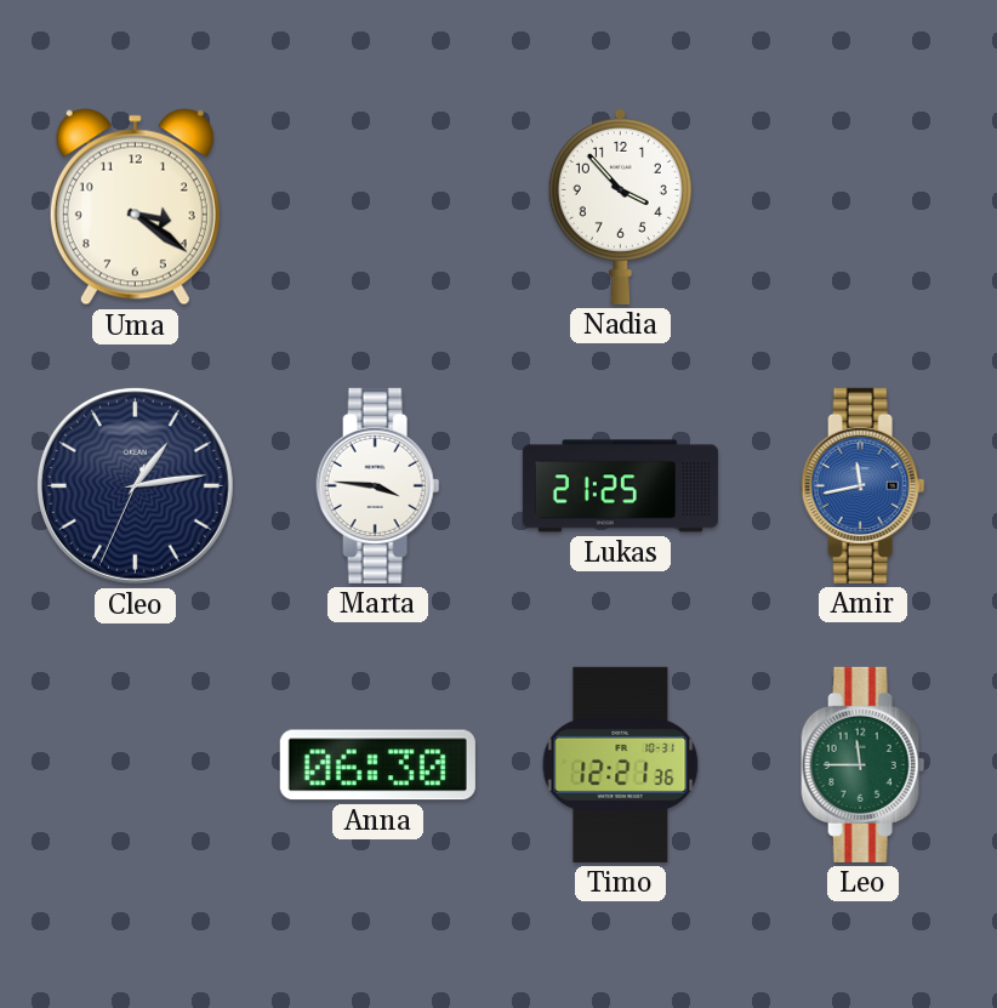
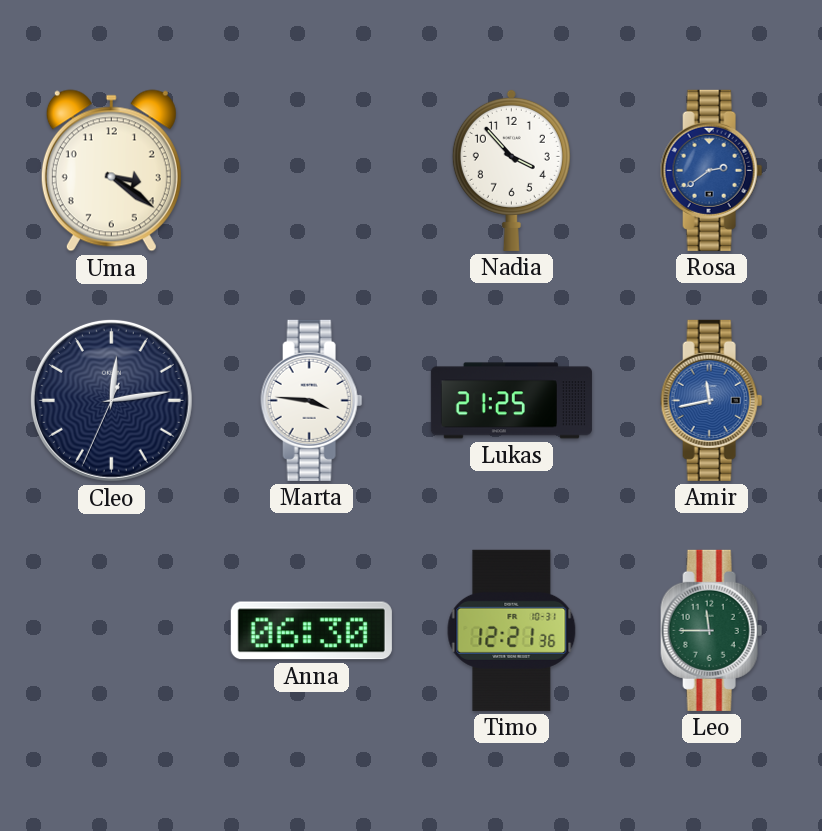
Rosa: none -> 2:39 (712, 170)
Cleo: 1:13 -> 12:13 (111, 400)
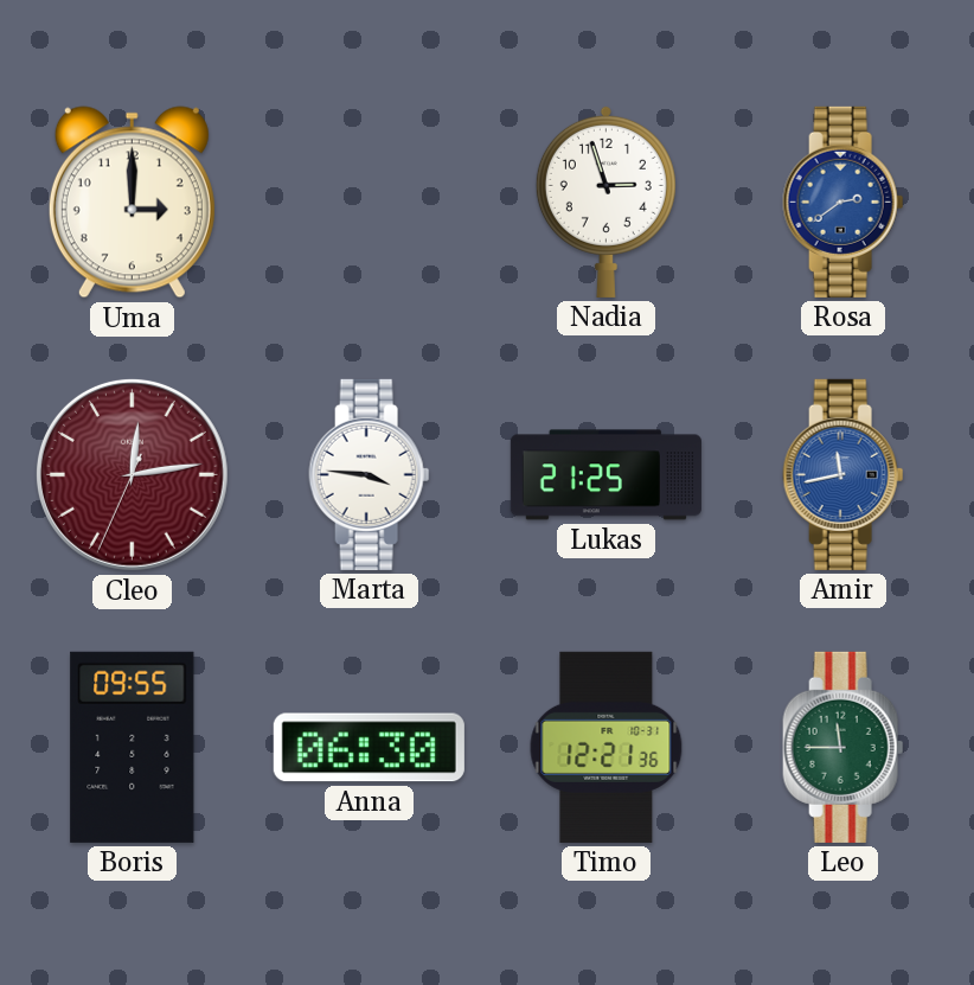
Uma: 3:21 -> 3:00 (132, 203)
Nadia: 3:53 -> 2:57 (605, 202)
Cleo dial: navy -> burgundy (132, 474)
Boris: none -> 09:55 (133, 747)
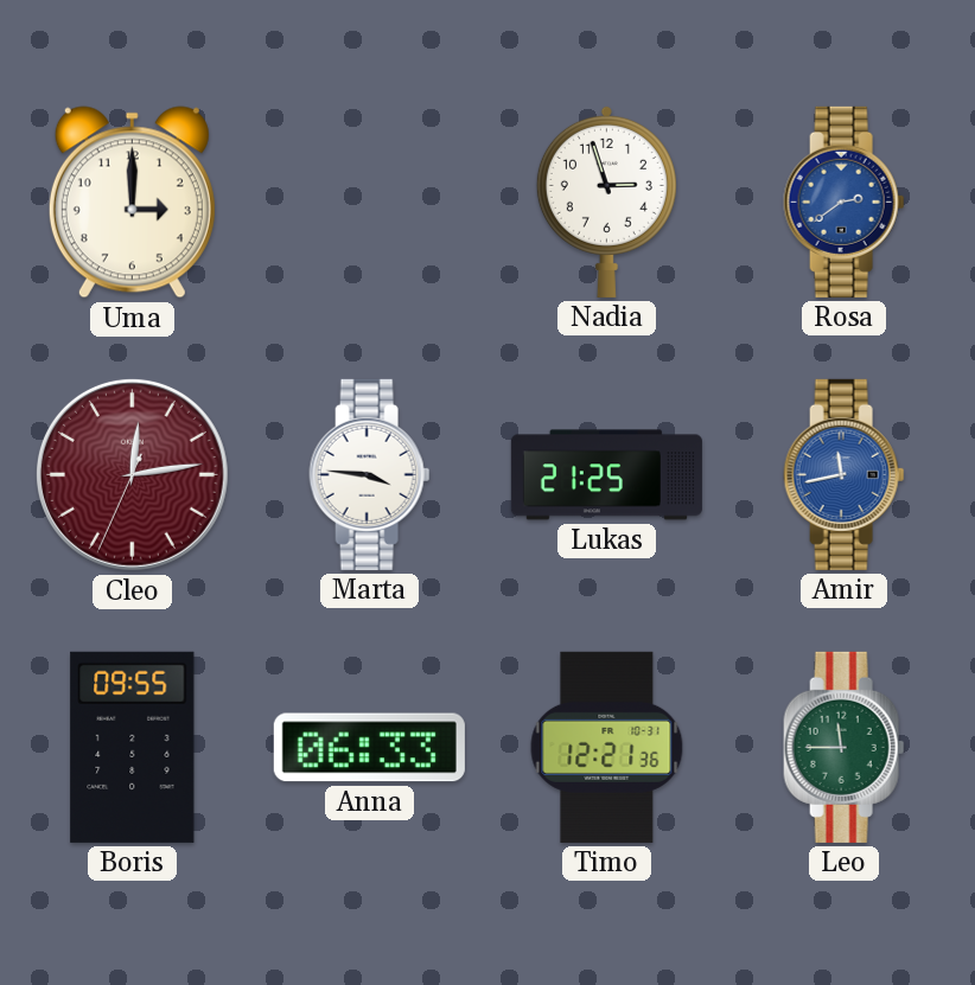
Anna: 06:30 -> 06:33 (369, 748)
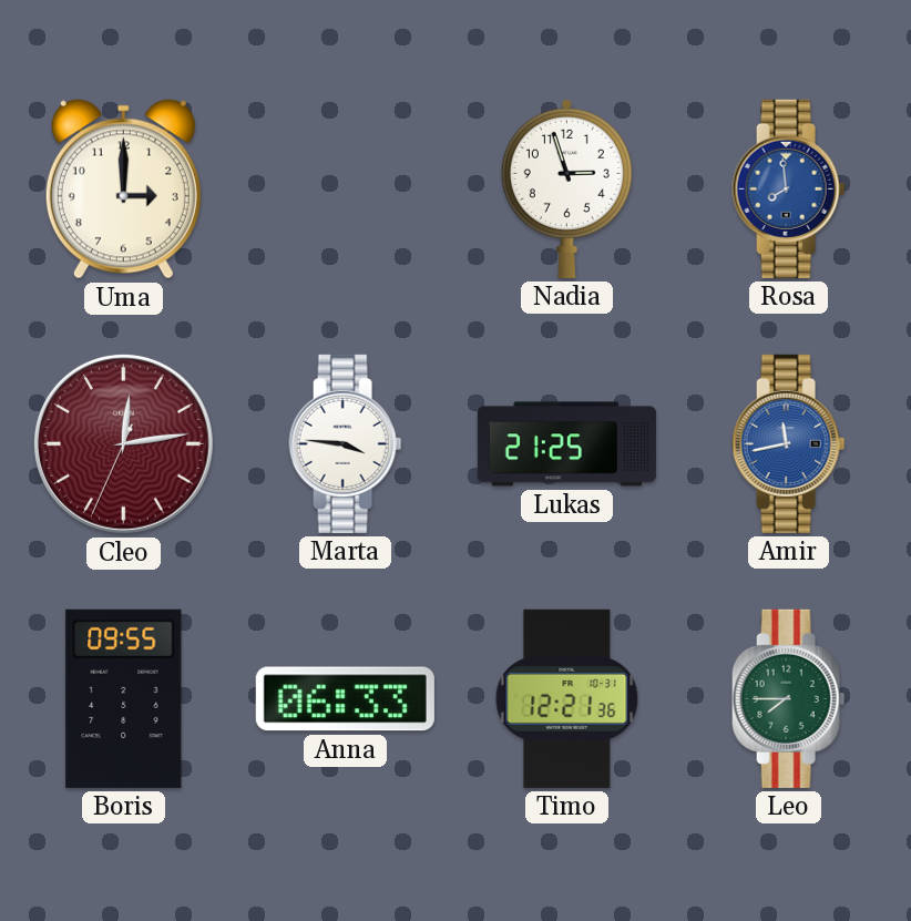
Rosa: 2:39 -> 7:59 (789, 188)
Leo: 11:45 -> 7:45 (789, 698)
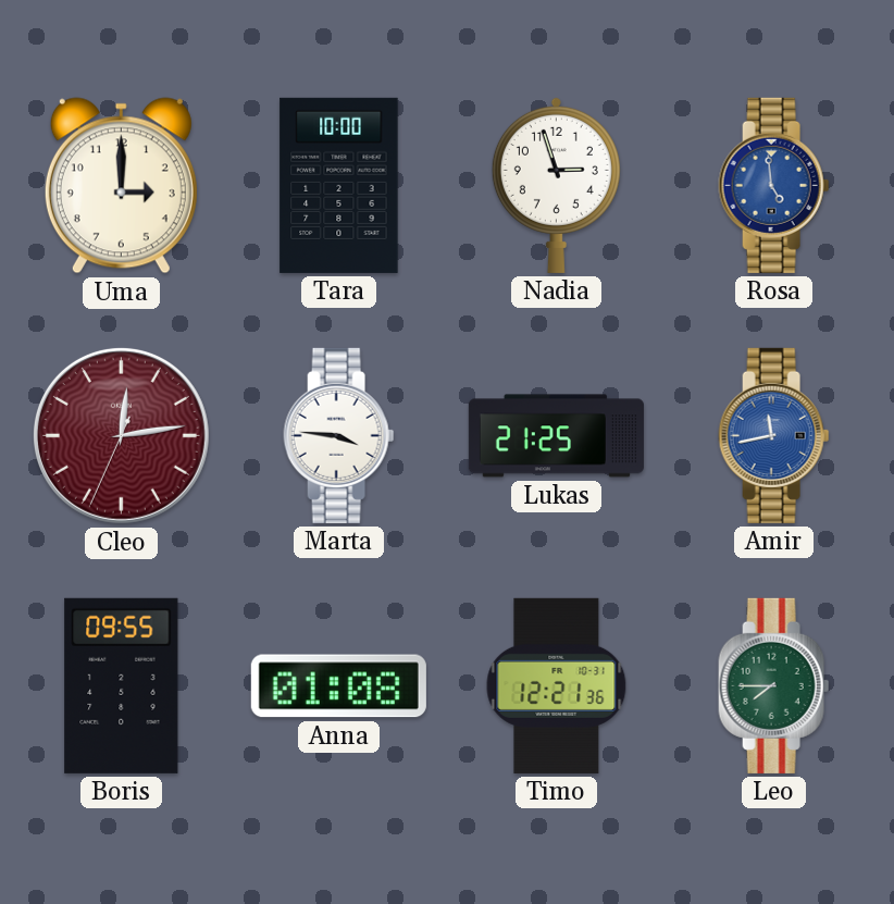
Tara: none -> 10:00 (339, 185)
Rosa: 7:59 -> 4:59 (774, 185)
Anna: 06:33 -> 01:08 (338, 686)
